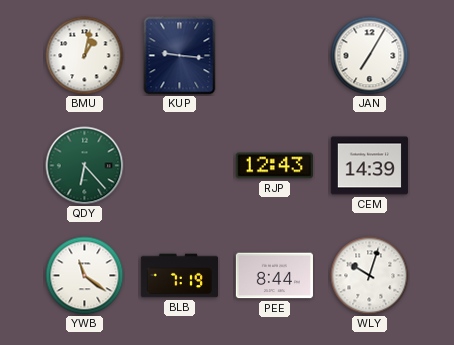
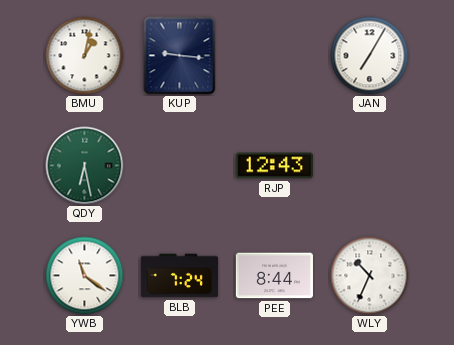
QDY: 6:23 -> 6:28 (85, 166)
CEM: 14:39 -> none (369, 166)
BLB: 7:19 -> 7:24 (179, 276)
WLY: 10:03 -> 10:34 (370, 276)
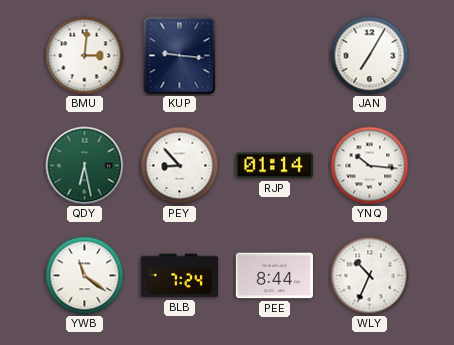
BMU: 1:02 -> 3:01 (85, 56)
PEY: none -> 8:53 (180, 166)
RJP: 12:43 -> 01:14 (274, 166)
YNQ: none -> 10:16 (370, 166)
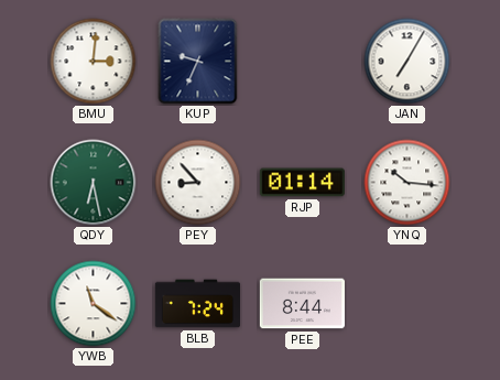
KUP: 9:16 -> 9:34 (198, 62)
WLY: 10:34 -> none (370, 276)
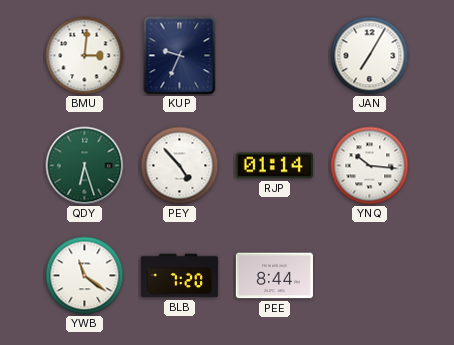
QDY: 6:28 -> 6:27 (85, 166)
PEY: 8:53 -> 4:53 (180, 166)
BLB: 7:24 -> 7:20 (179, 276)
